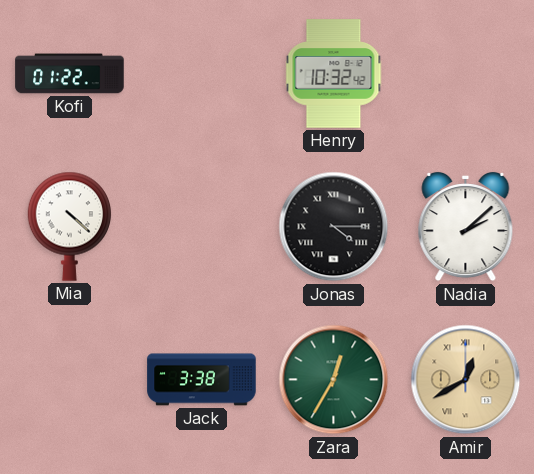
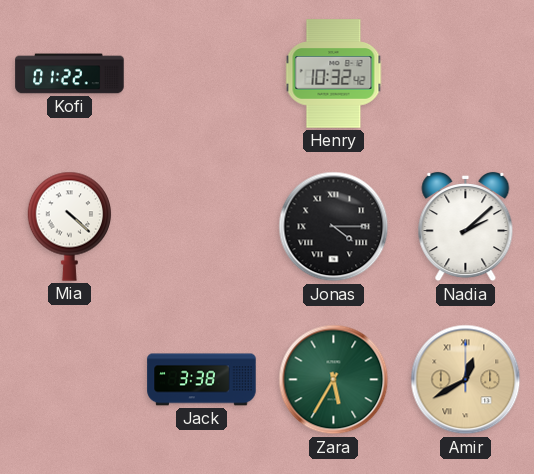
Zara: 12:35 -> 5:35 (334, 380)
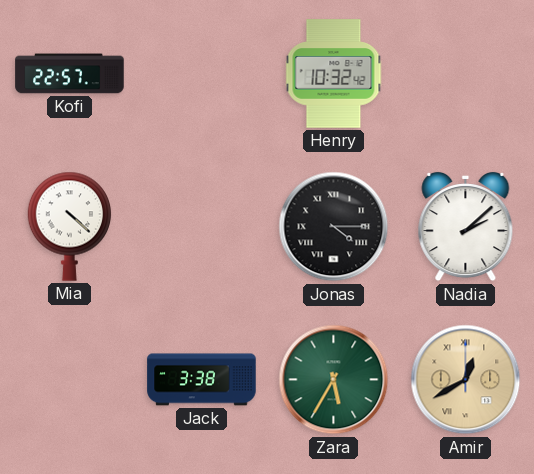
Kofi: 01:22 -> 22:57 (70, 74)
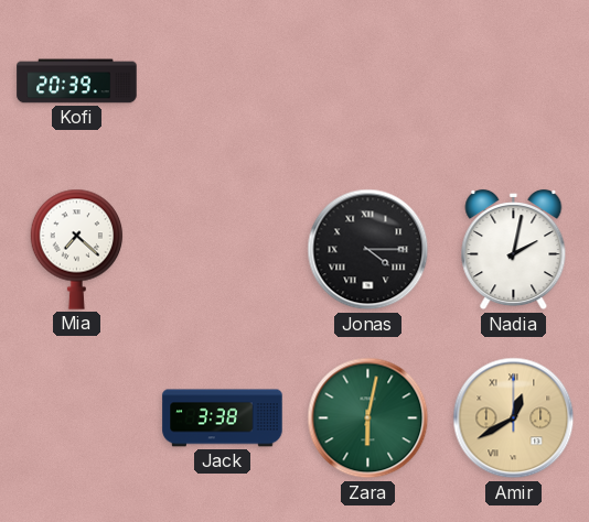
Kofi: 22:57 -> 20:39 (77, 81)
Henry: 10:32 -> none (334, 74)
Mia: 4:22 -> 7:22 (77, 249)
Nadia: 2:08 -> 2:02 (514, 250)
Zara: 5:35 -> 6:02 (368, 418)
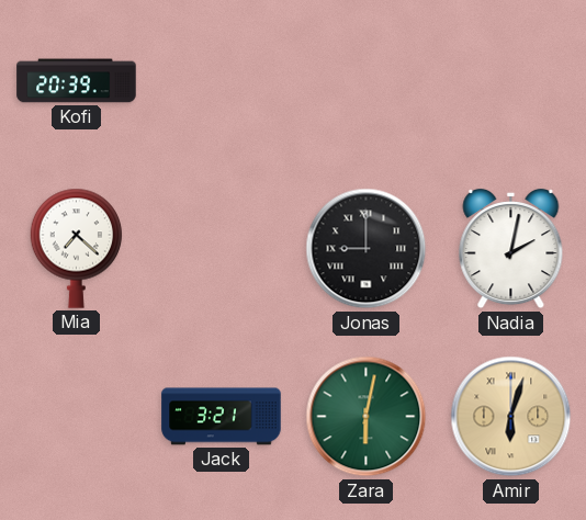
Jonas: 4:15 -> 9:00 (367, 249)
Jack: 3:38 -> 3:21 (222, 417)
Amir: 12:40 -> 6:03 (511, 417)
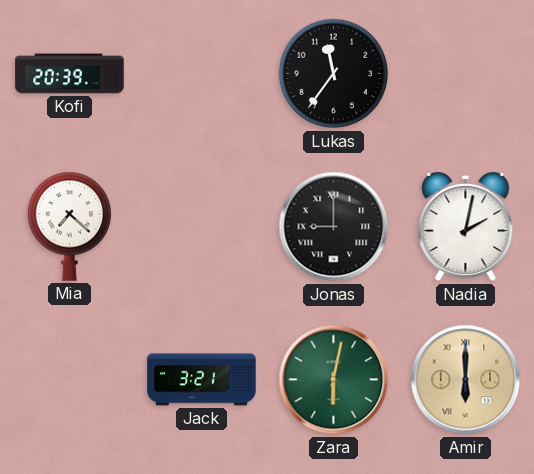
Lukas: none -> 11:36 (334, 74)
Amir: 6:03 -> 6:00 (466, 380)
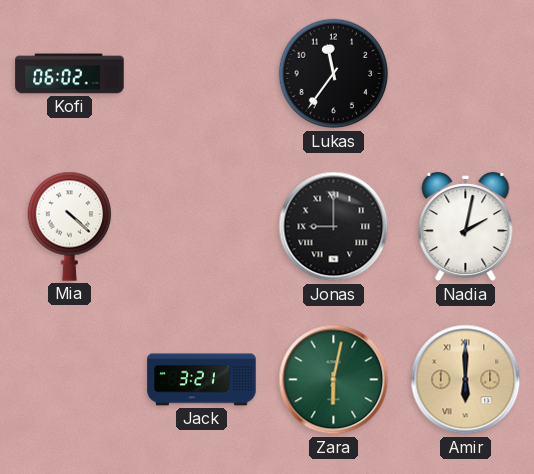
Kofi: 20:39 -> 06:02 (70, 74)
Mia: 7:22 -> 4:22 (70, 226)
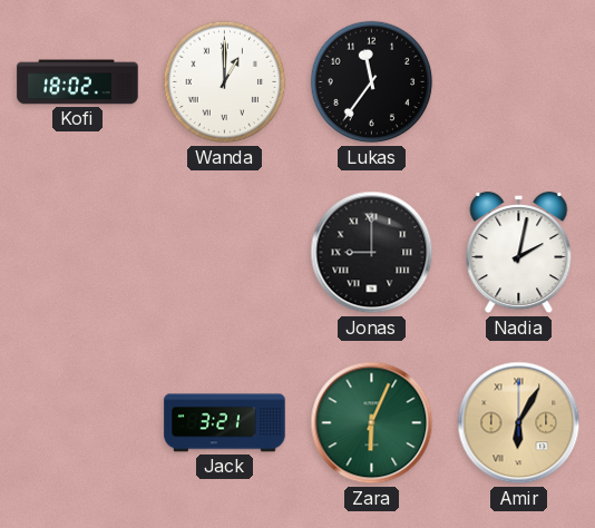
Kofi: 06:02 -> 18:02 (78, 82)
Wanda: none -> 1:00 (225, 82)
Mia: 4:22 -> none (70, 226)
Zara: 6:02 -> 6:04 (372, 423)
Amir: 6:00 -> 6:05 (519, 423)
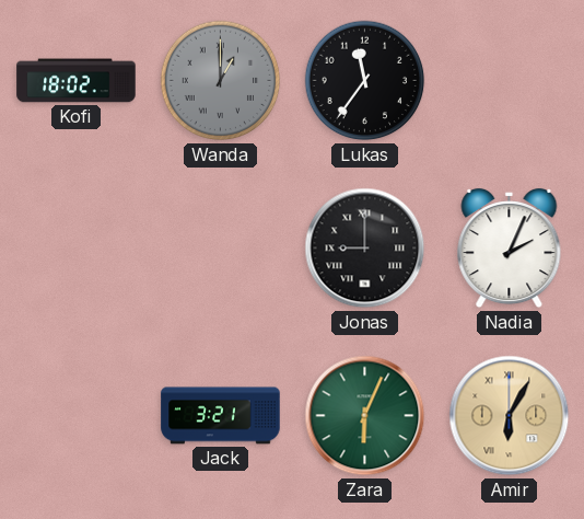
Wanda dial: white -> grey (221, 81)
Nadia: 2:02 -> 2:04 (510, 249)
